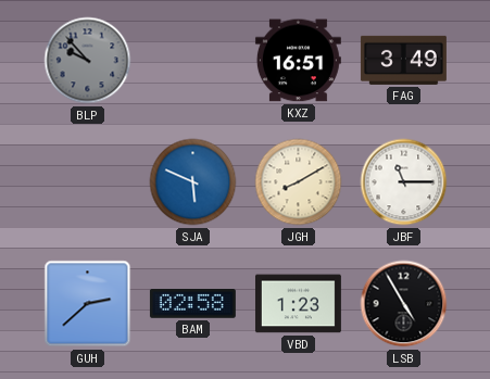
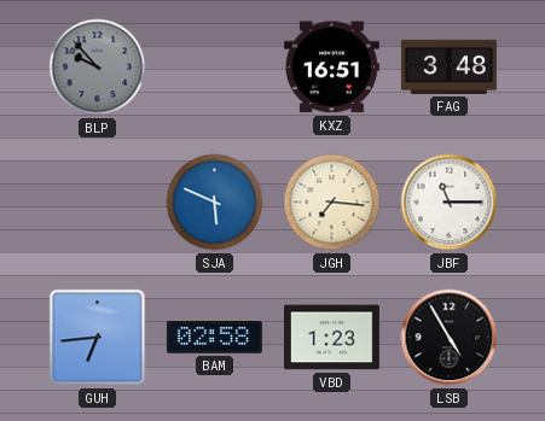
FAG: 3:49 -> 3:48 (448, 66)
JGH: 8:10 -> 7:16 (332, 203)
GUH: 2:38 -> 6:44 (98, 338)
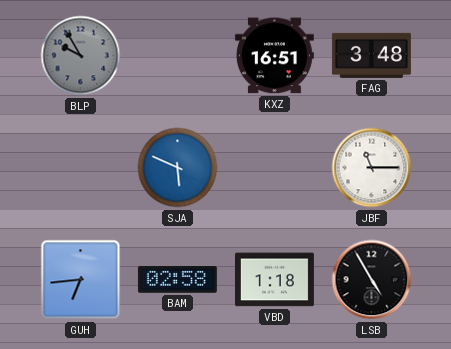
BLP: 9:53 -> 9:55 (81, 56)
JGH: 7:16 -> none (332, 203)
VBD: 1:23 -> 1:18 (274, 280)
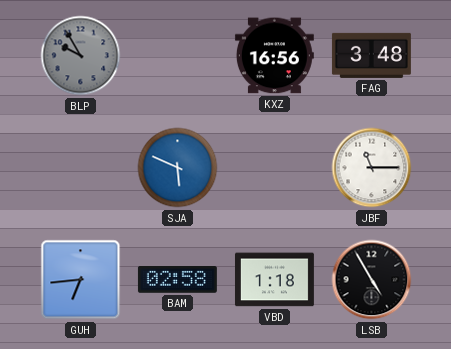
KXZ: 16:51 -> 16:56 (274, 56)
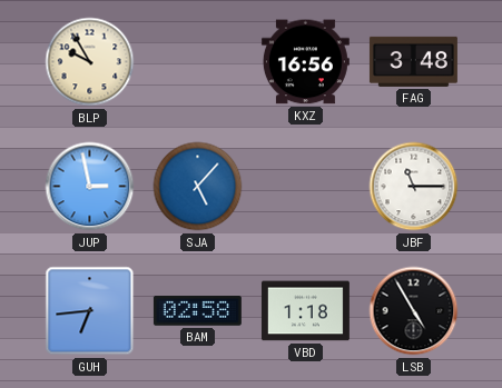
BLP dial: grey -> cream (90, 62)
JUP: none -> 2:58 (90, 187)
SJA: 5:49 -> 5:07 (198, 187)
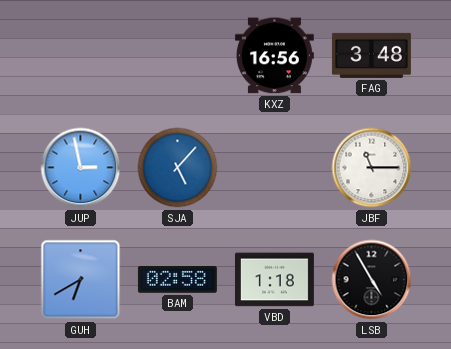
BLP: 9:55 -> none (90, 62)
GUH: 6:44 -> 6:40 (81, 280)
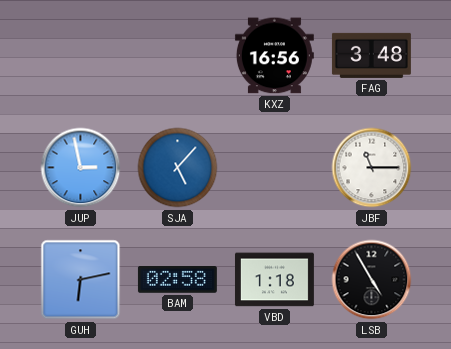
GUH: 6:40 -> 6:13 (81, 280)
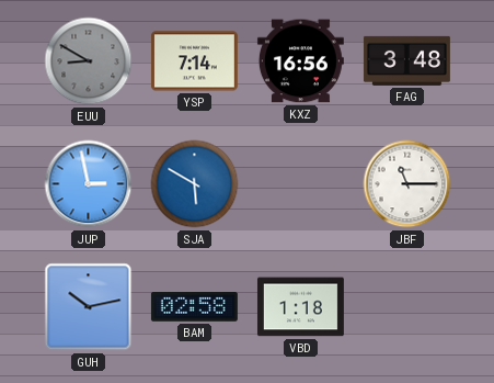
EUU: none -> 8:50 (89, 61)
YSP: none -> 7:14 (194, 61)
SJA: 5:07 -> 5:50 (195, 184)
GUH: 6:13 -> 10:13 (89, 307)
LSB: 4:55 -> none (372, 280)
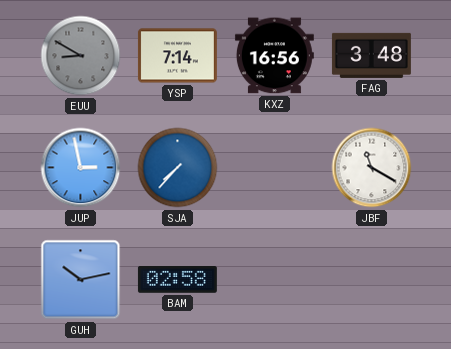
SJA: 5:50 -> 7:37 (178, 168)
JBF: 11:15 -> 11:20 (372, 168)
VBD: 1:18 -> none (300, 307)
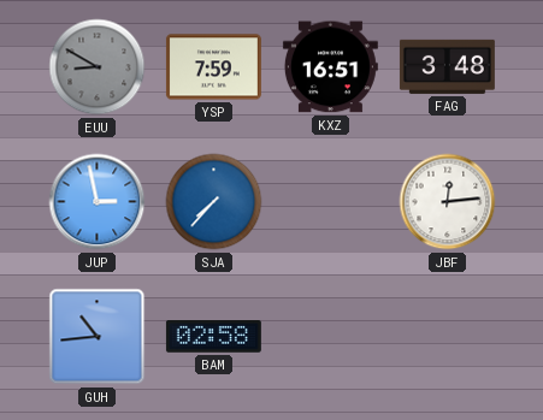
YSP: 7:14 -> 7:59 (213, 67)
KXZ: 16:56 -> 16:51 (330, 67)
JBF: 11:20 -> 12:14 (448, 202)
GUH: 10:13 -> 10:44 (98, 337)
